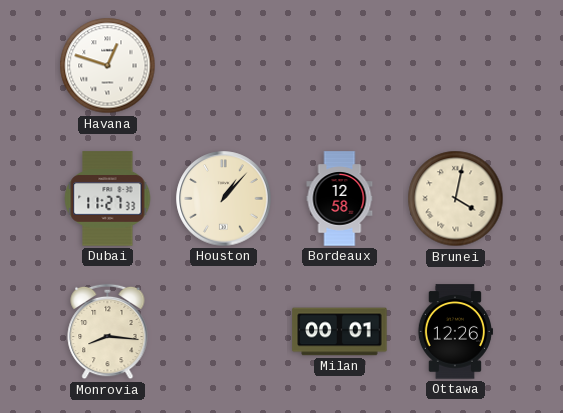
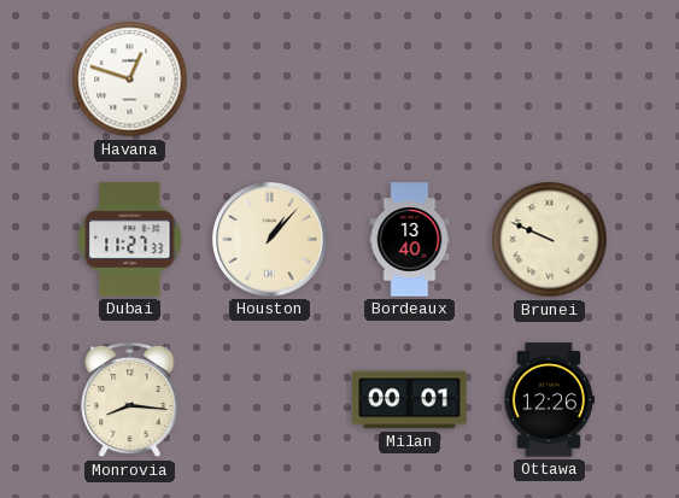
Bordeaux: 12:58 -> 13:40 (410, 240)
Brunei: 4:02 -> 9:49 (550, 240)
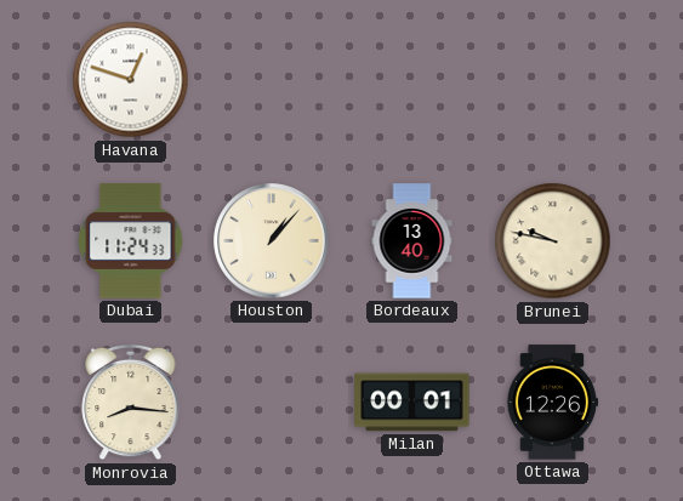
Dubai: 11:27 -> 11:24 (131, 241)
Brunei: 9:49 -> 9:47 (553, 241)
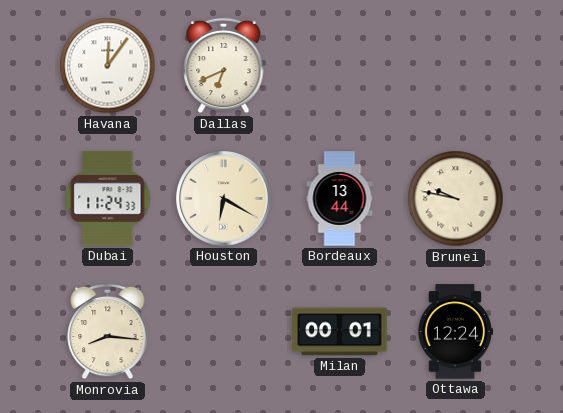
Havana: 12:48 -> 12:06 (108, 66)
Dallas: none -> 6:41 (224, 66)
Houston: 1:07 -> 6:20 (224, 199)
Bordeaux: 13:40 -> 13:44 (340, 199)
Ottawa: 12:26 -> 12:24 (454, 332)
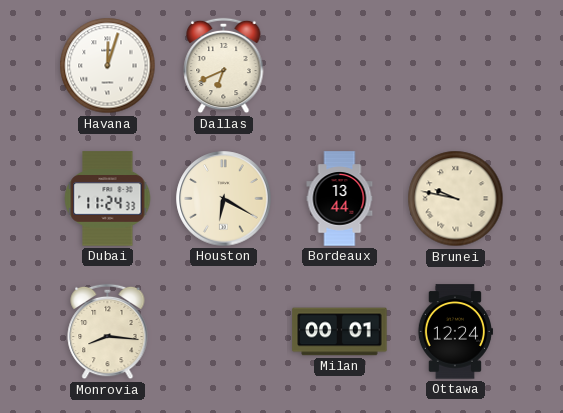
Havana: 12:06 -> 12:03 (108, 66)
